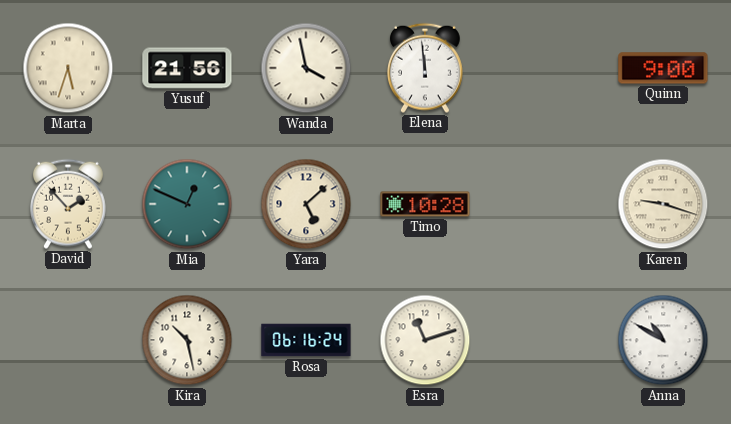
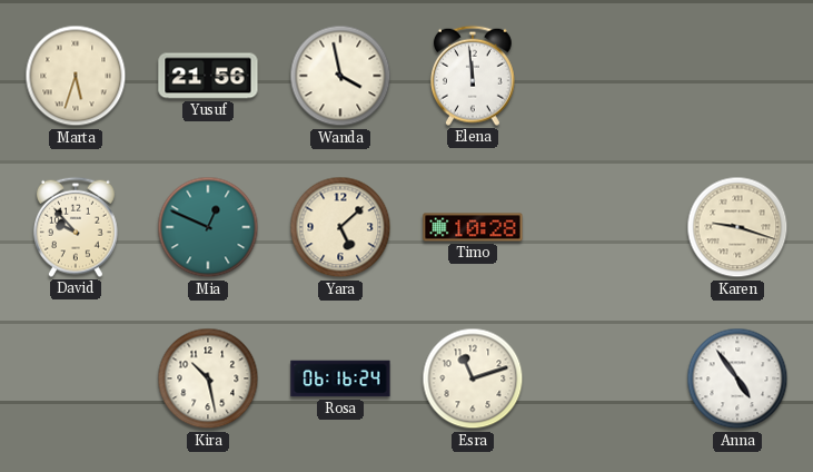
Quinn: 9:00 -> none (663, 68)
David: 1:53 -> 9:53 (76, 227)
Anna: 10:50 -> 4:54 (737, 378)
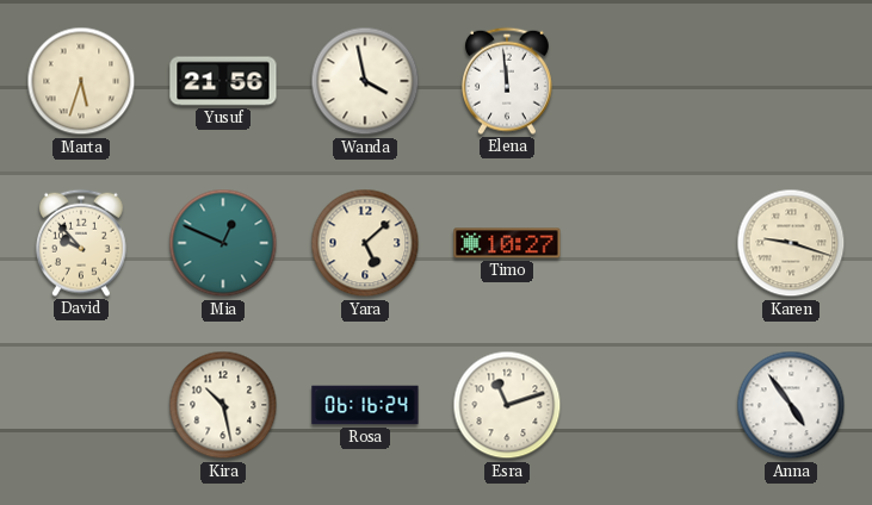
Timo: 10:28 -> 10:27 (507, 243)
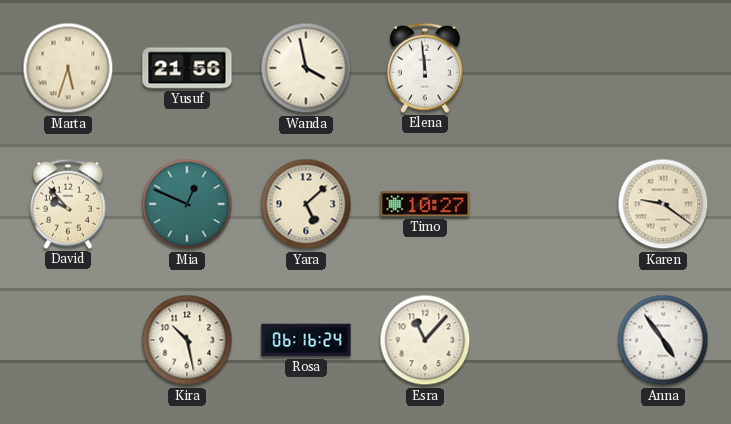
Karen: 9:18 -> 9:21 (663, 204)
Esra: 11:12 -> 11:07 (425, 340)
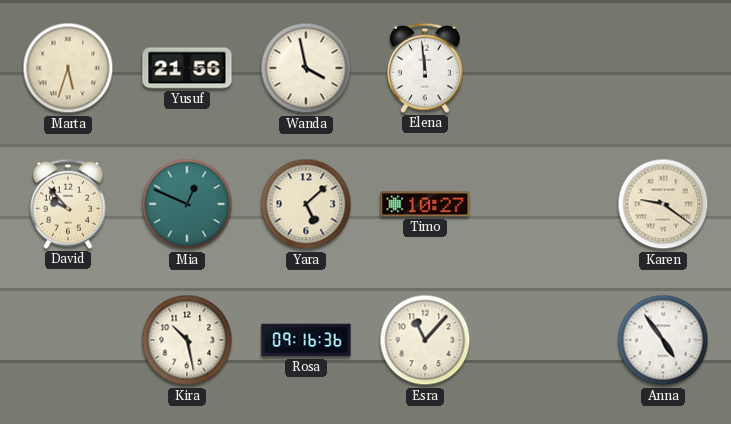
Rosa: 06:16 -> 09:16 (306, 340)
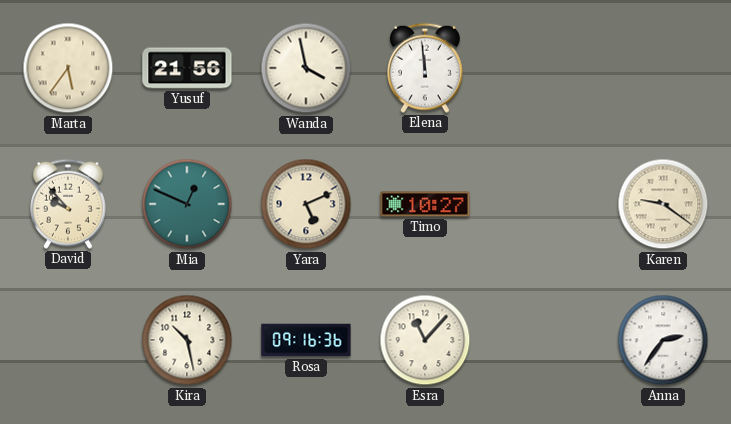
Marta: 5:33 -> 5:36 (68, 68)
Yara: 5:08 -> 5:11 (306, 204)
Anna: 4:54 -> 2:36 (663, 340)
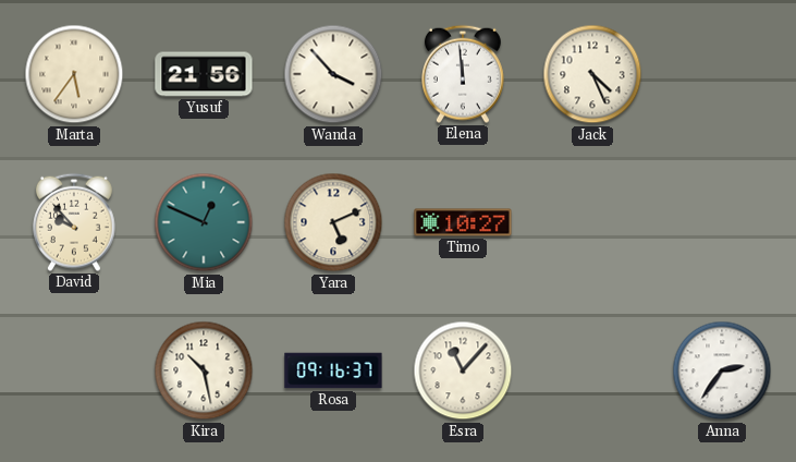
Wanda: 3:58 -> 3:53 (333, 74)
Jack: none -> 4:26 (592, 74)
Karen: 9:21 -> none (663, 204)
Rosa: 09:16:36 -> 09:16:37 (333, 370)
